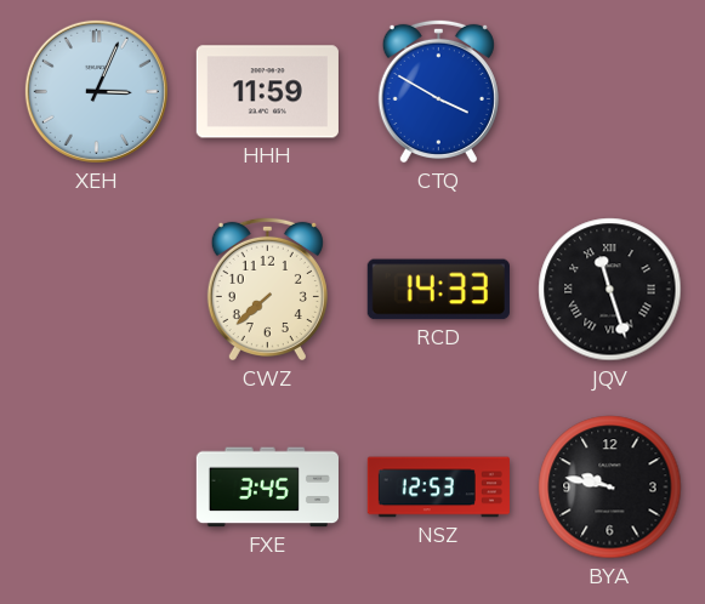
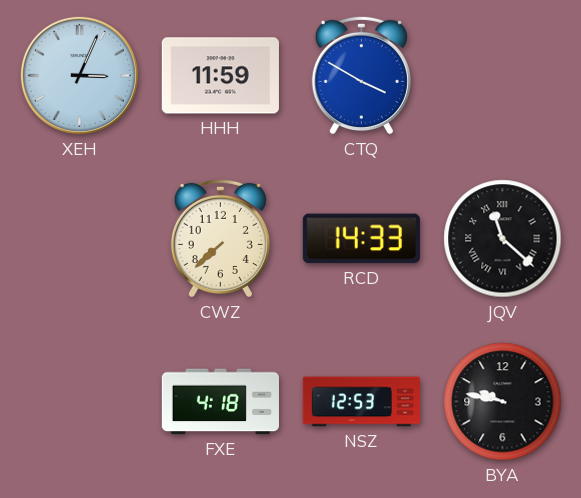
JQV: 11:27 -> 11:22 (503, 239)
FXE: 3:45 -> 4:18 (220, 402)
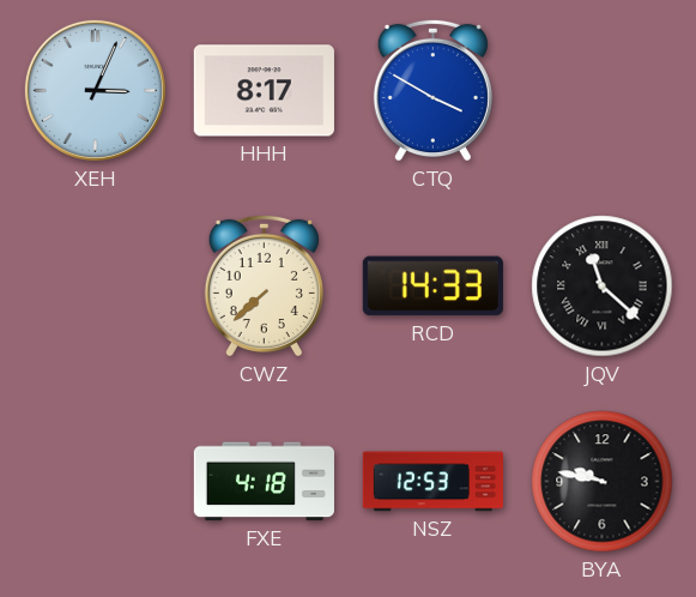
HHH: 11:59 -> 8:17 (264, 91)
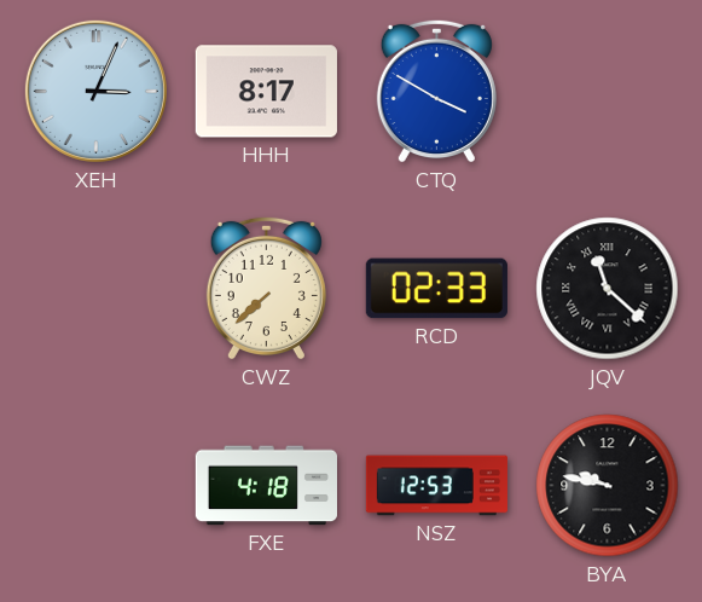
RCD: 14:33 -> 02:33 (436, 289)
